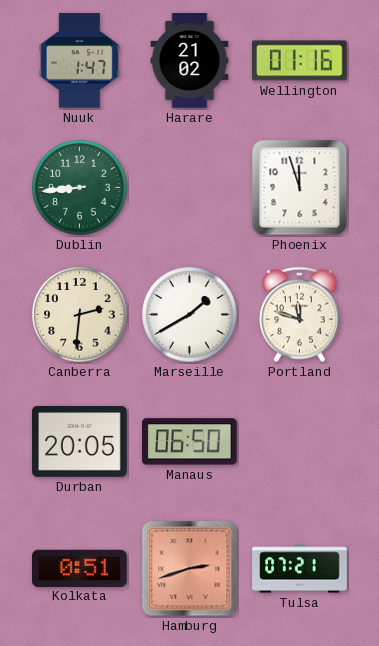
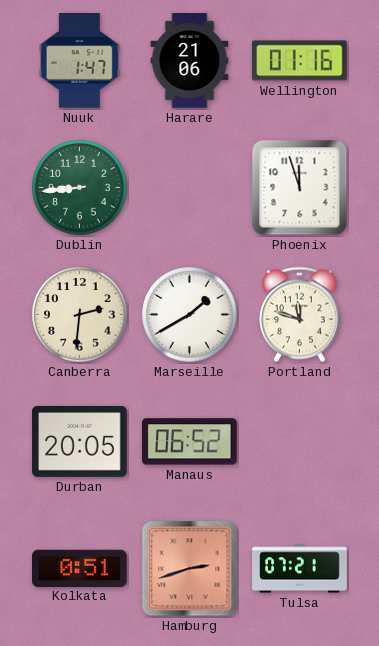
Harare: 21:02 -> 21:06 (190, 61)
Manaus: 06:50 -> 06:52 (190, 442)
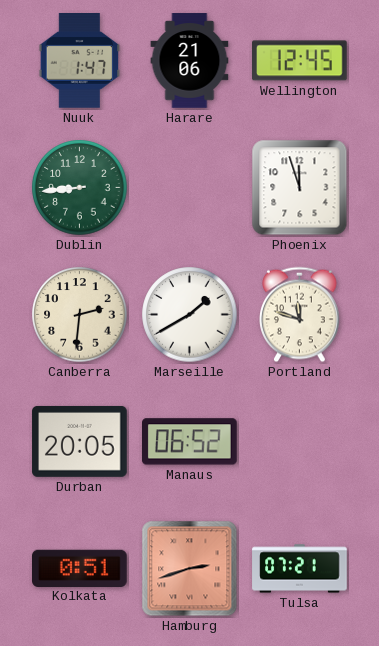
Wellington: 01:16 -> 12:45 (300, 61)
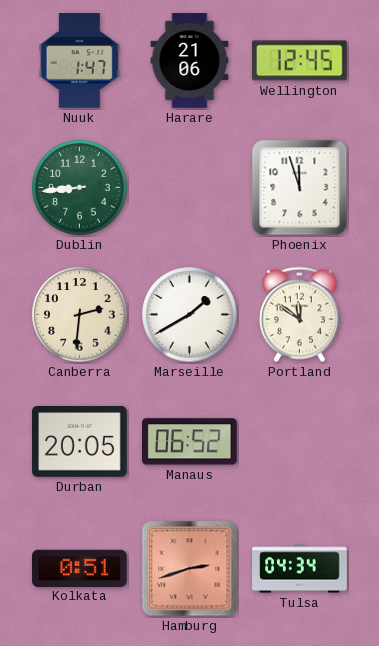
Portland: 11:48 -> 11:51 (300, 315)
Tulsa: 07:21 -> 04:34 (300, 569)
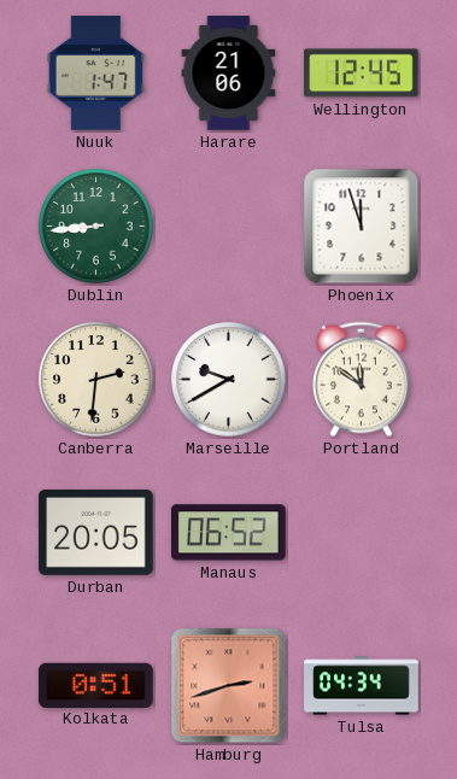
Marseille: 1:40 -> 9:40 (229, 380)
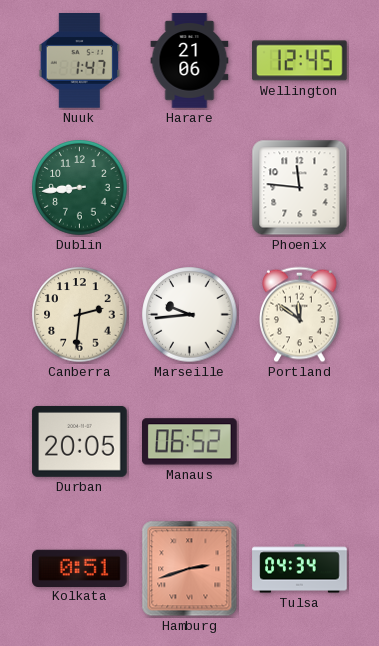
Phoenix: 11:57 -> 11:46 (300, 188)
Marseille: 9:40 -> 9:44 (190, 315)
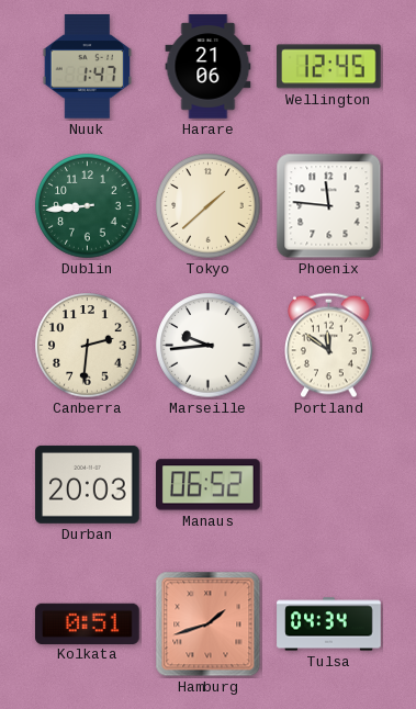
Tokyo: none -> 1:38 (209, 206)
Durban: 20:05 -> 20:03 (88, 484)
Hamburg: 2:42 -> 1:42 (209, 624)
